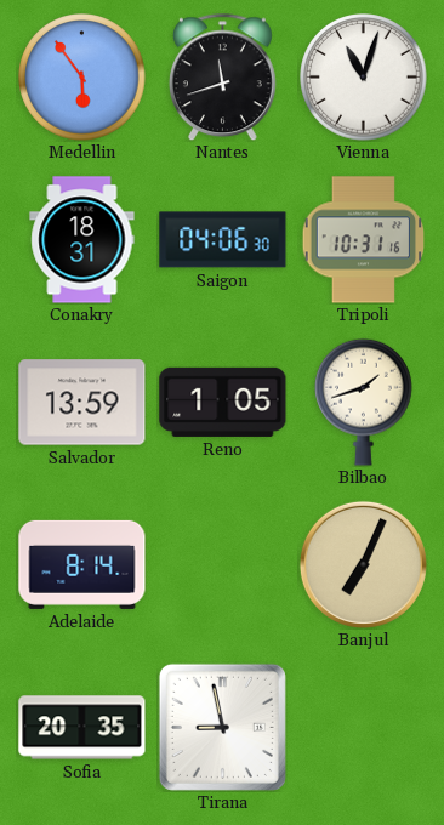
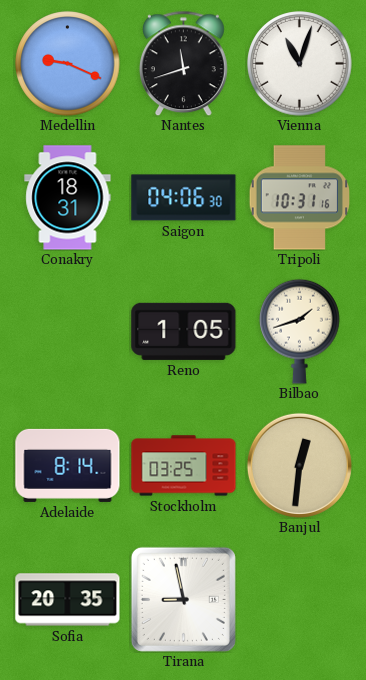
Medellin: 5:54 -> 9:19 (68, 64)
Salvador: 13:59 -> none (82, 403)
Stockholm: none -> 03:25 (184, 466)
Banjul: 7:04 -> 12:31 (299, 465)
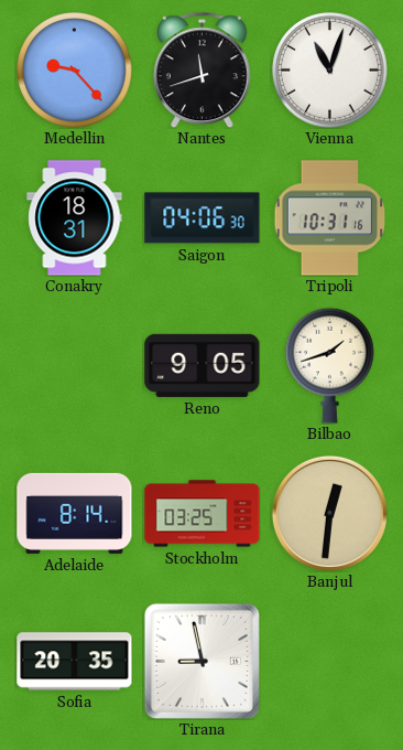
Medellin: 9:19 -> 9:23 (75, 71)
Reno: 1:05 -> 9:05 (203, 365)
